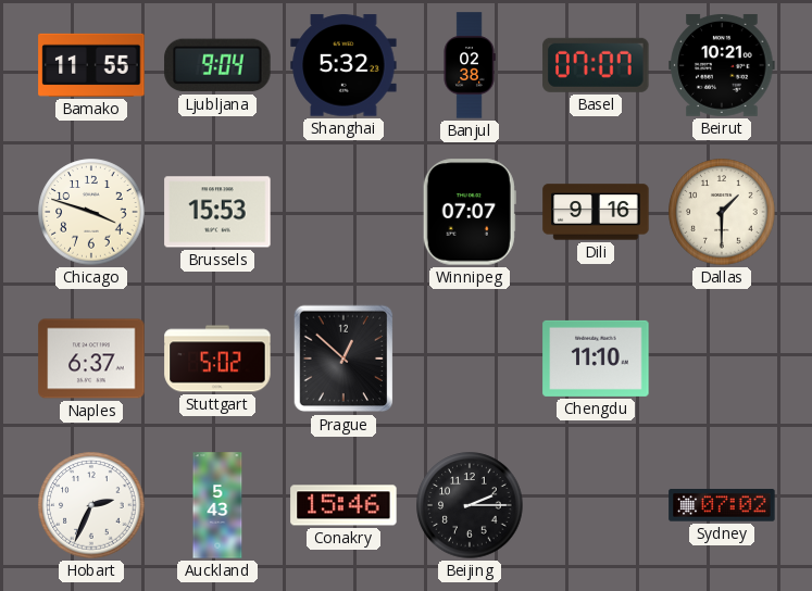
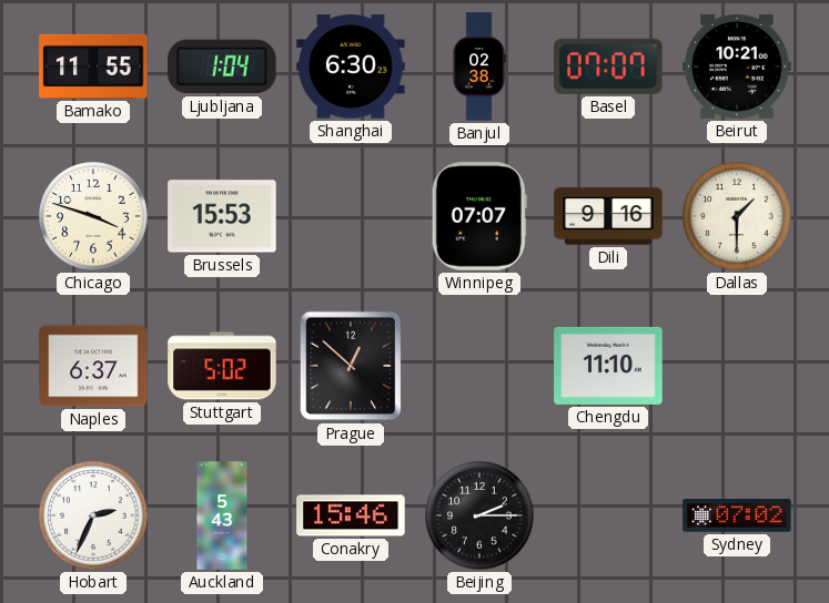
Ljubljana: 9:04 -> 1:04 (222, 67)
Shanghai: 5:32 -> 6:30 (351, 67)
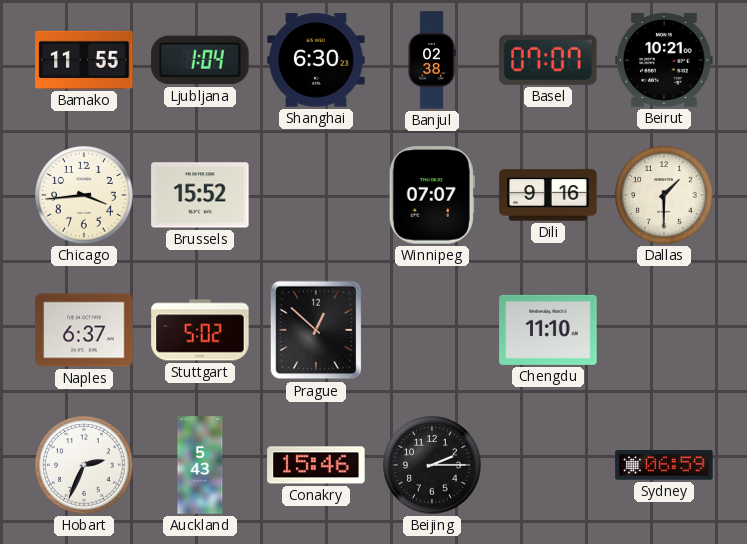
Chicago: 3:48 -> 3:44 (84, 195)
Brussels: 15:53 -> 15:52 (200, 195)
Sydney: 07:02 -> 06:59 (664, 465)
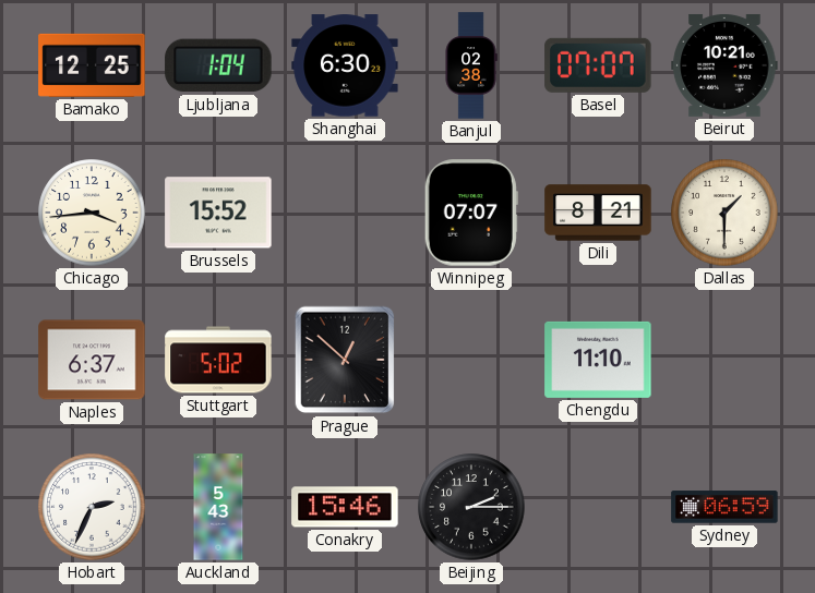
Bamako: 11:55 -> 12:25 (92, 65)
Dili: 9:16 -> 8:21 (598, 213)
